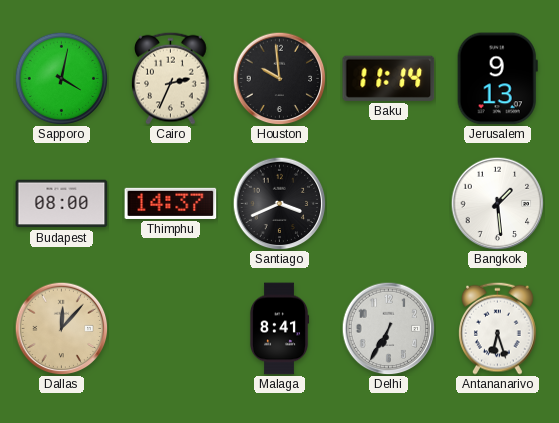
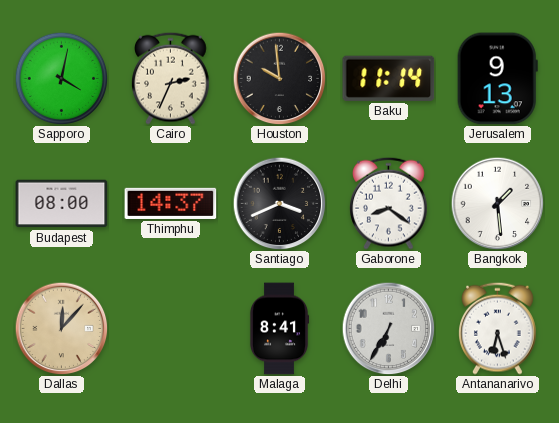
Gaborone: none -> 8:21 (389, 203)
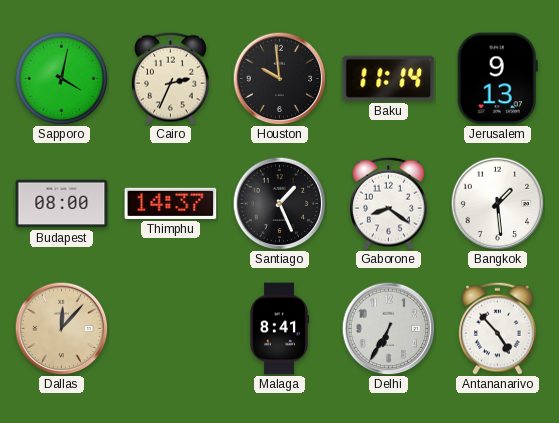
Santiago: 3:41 -> 1:26 (279, 203)
Antananarivo: 6:27 -> 4:53 (498, 328)
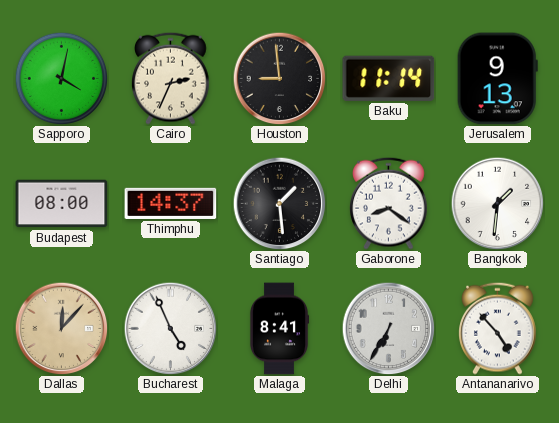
Houston: 9:59 -> 8:59 (279, 78)
Santiago: 1:26 -> 1:29 (279, 203)
Bangkok: 1:29 -> 1:31 (497, 203)
Bucharest: none -> 4:56 (170, 328)
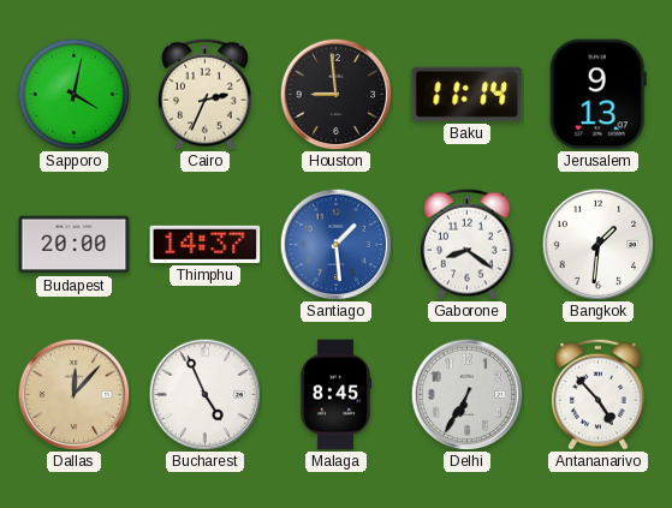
Budapest: 08:00 -> 20:00 (75, 245)
Santiago dial: black -> blue (335, 244)
Malaga: 8:41 -> 8:45 (335, 395)
